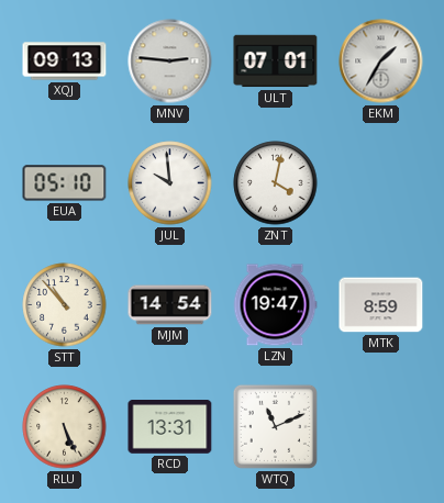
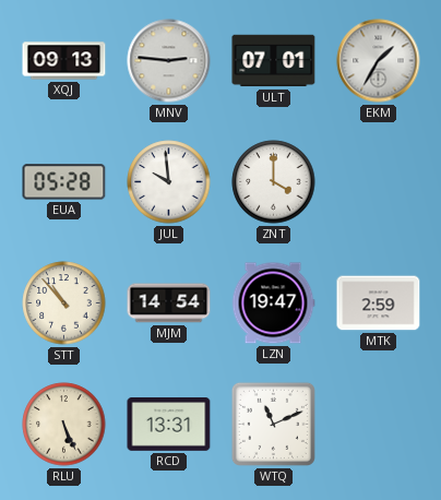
EUA: 05:10 -> 05:28 (64, 182)
ZNT: 4:02 -> 4:00 (274, 182)
MTK: 8:59 -> 2:59 (379, 303)
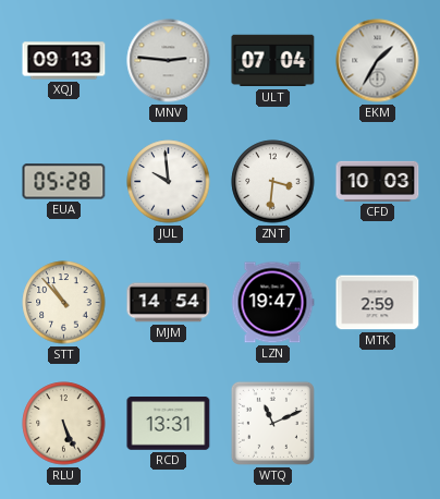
ULT: 07:01 -> 07:04 (273, 61)
ZNT: 4:00 -> 3:31 (273, 182)
CFD: none -> 10:03 (378, 181)
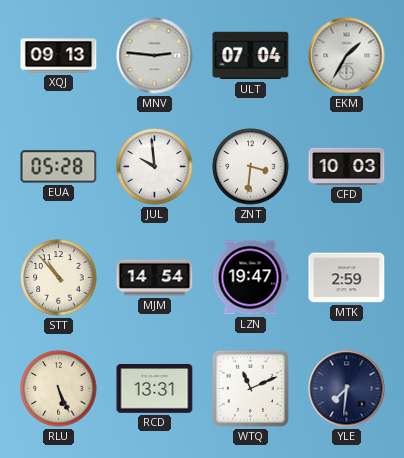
YLE: none -> 7:31 (347, 389)
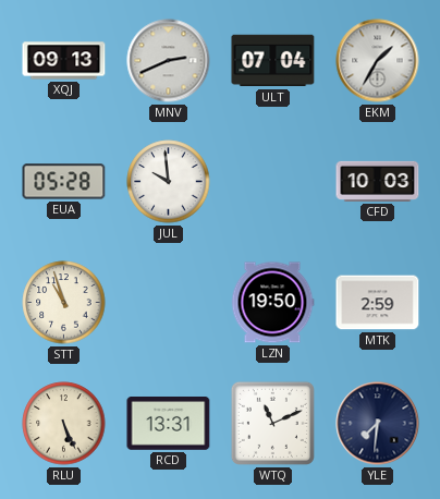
MNV: 2:46 -> 2:41 (169, 61)
ZNT: 3:31 -> none (251, 167)
STT: 10:53 -> 10:57 (64, 303)
MJM: 14:54 -> none (155, 278)
LZN: 19:47 -> 19:50 (272, 303)
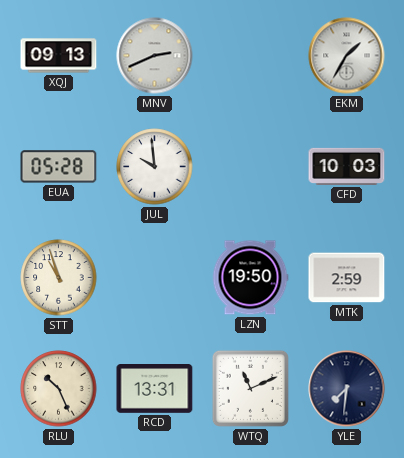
ULT: 07:04 -> none (273, 61)
RLU: 5:26 -> 10:26 (59, 389)
